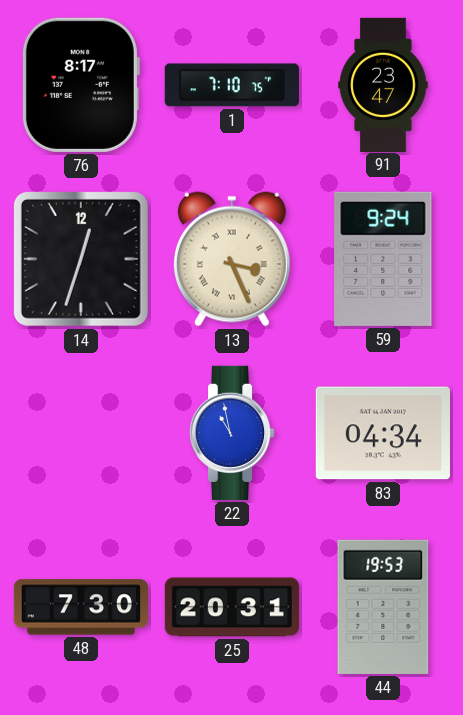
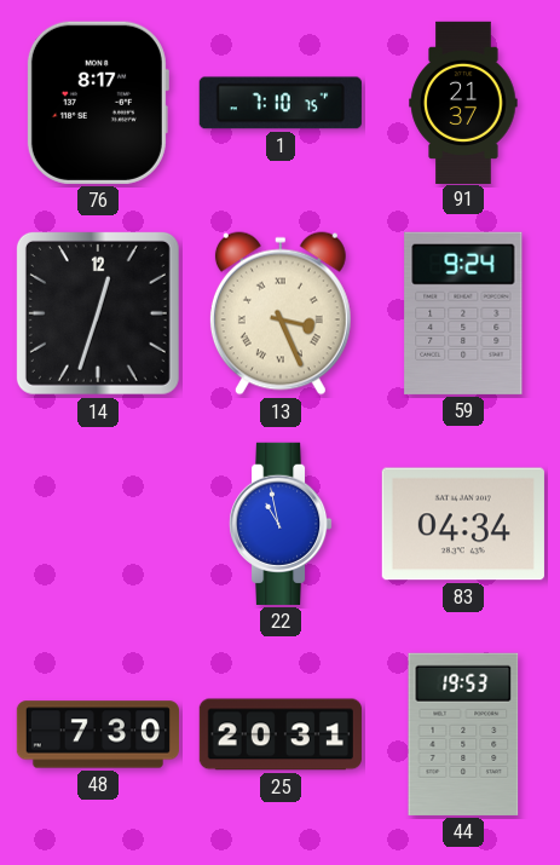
91: 23:47 -> 21:37 (463, 102)
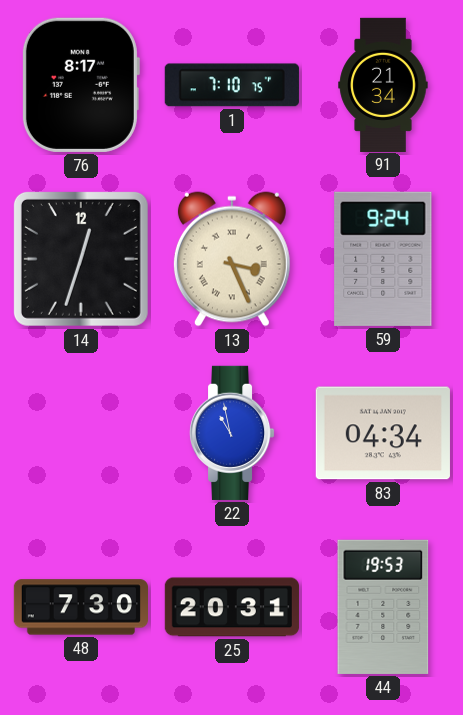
91: 21:37 -> 21:34 (383, 84)
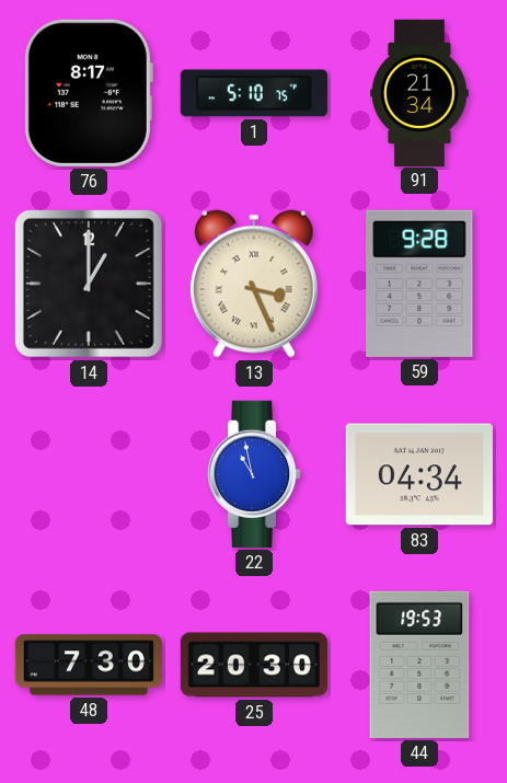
1: 7:10 -> 5:10 (254, 93)
14: 12:33 -> 1:00 (89, 284)
59: 9:24 -> 9:28 (419, 284)
25: 20:31 -> 20:30 (254, 665)
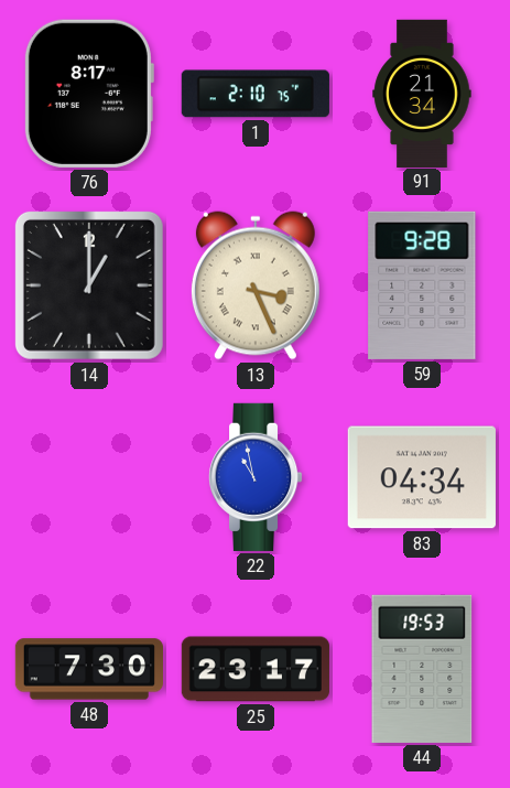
1: 5:10 -> 2:10 (256, 94)
25: 20:30 -> 23:17 (256, 669)
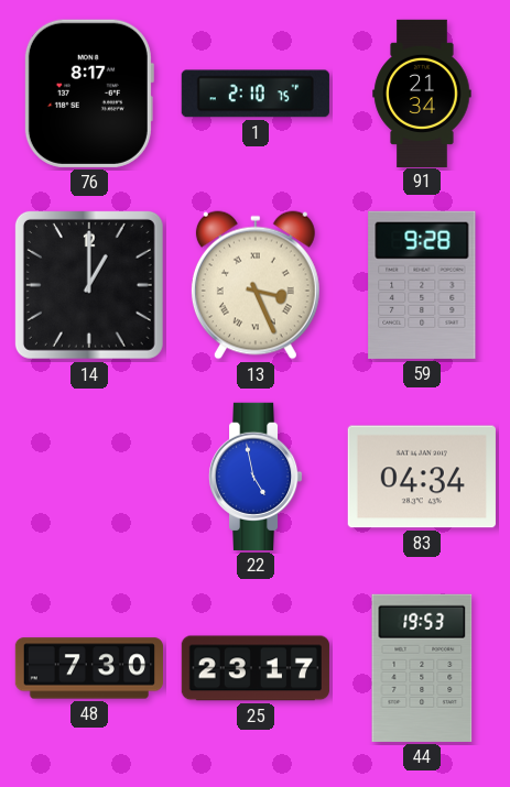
22: 10:58 -> 4:58 (256, 477)
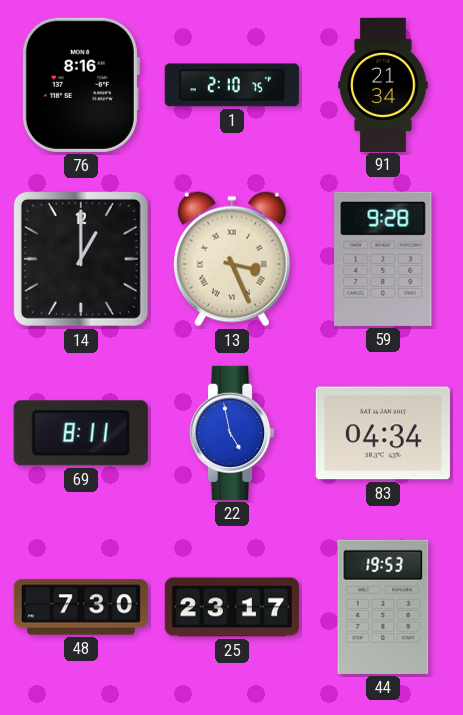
76: 8:17 -> 8:16 (80, 85)
69: none -> 8:11 (81, 433)
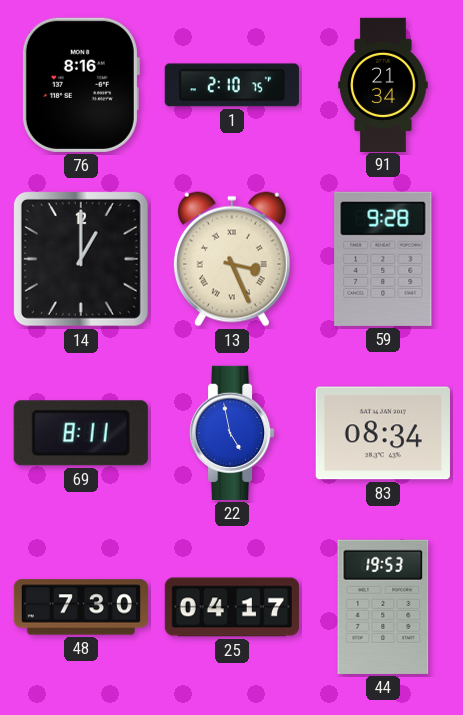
83: 04:34 -> 08:34 (383, 433)
25: 23:17 -> 04:17 (232, 607)
